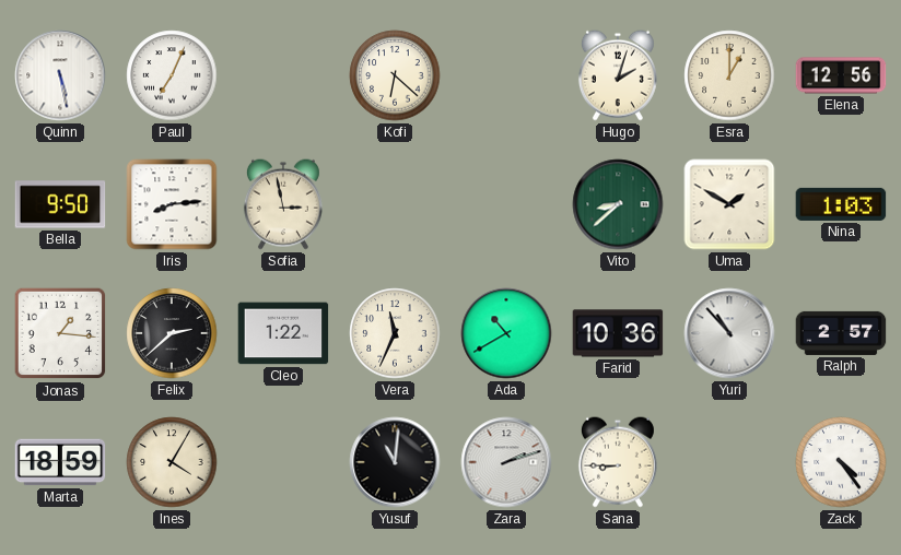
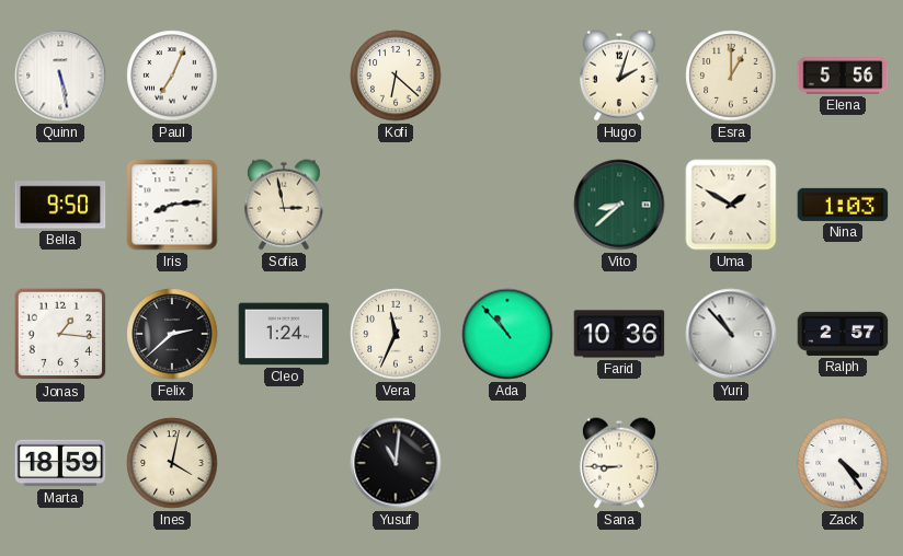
Elena: 12:56 -> 5:56 (843, 76)
Cleo: 1:22 -> 1:24 (284, 334)
Ada: 10:40 -> 10:53 (507, 334)
Ines: 4:05 -> 4:02 (172, 463)
Zara: 2:12 -> none (506, 462)
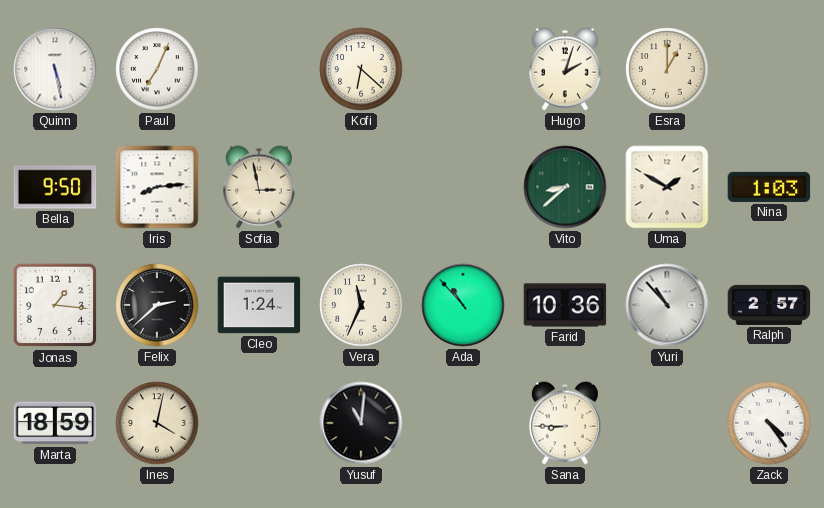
Elena: 5:56 -> none (843, 76)
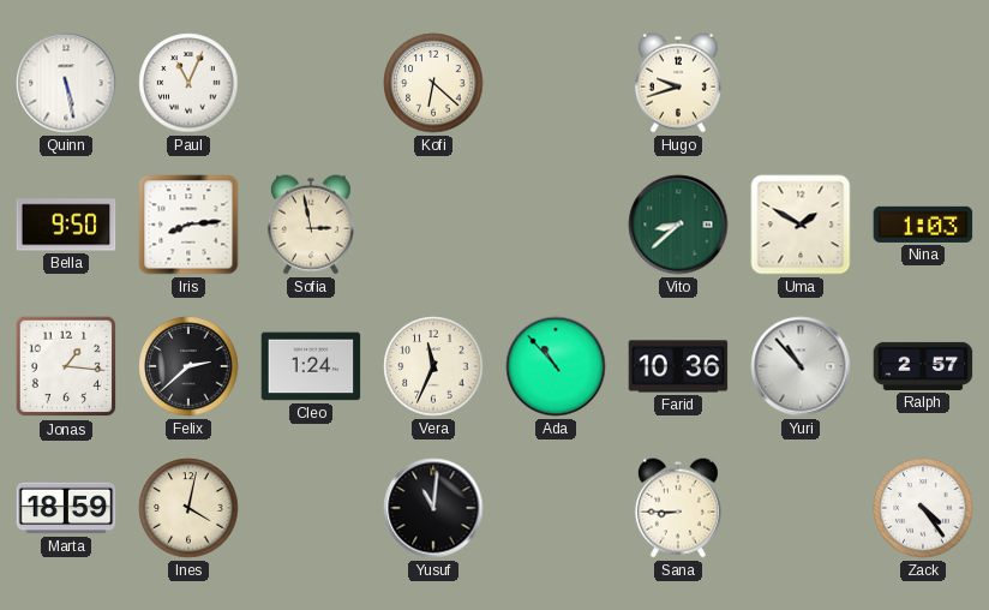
Paul: 7:04 -> 11:04 (188, 83)
Hugo: 2:03 -> 9:42 (678, 83)
Esra: 1:00 -> none (667, 69)
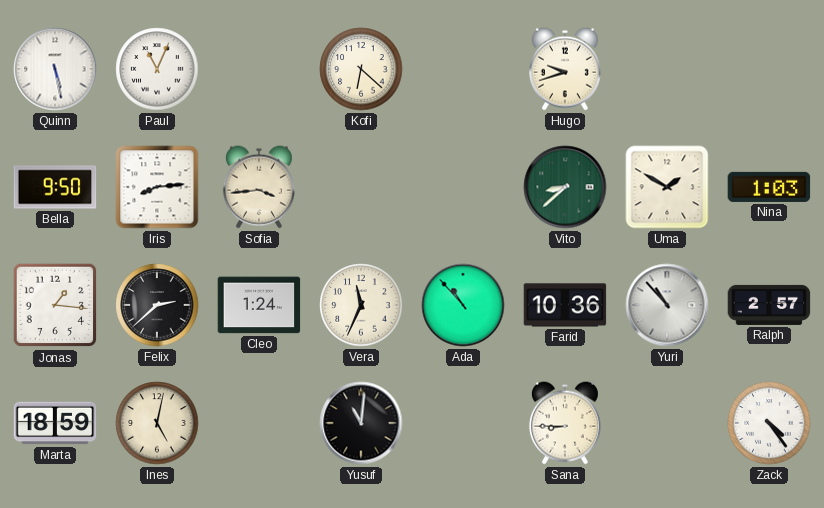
Sofia: 2:58 -> 3:44 (259, 187)
Ines: 4:02 -> 5:02 (157, 423)
